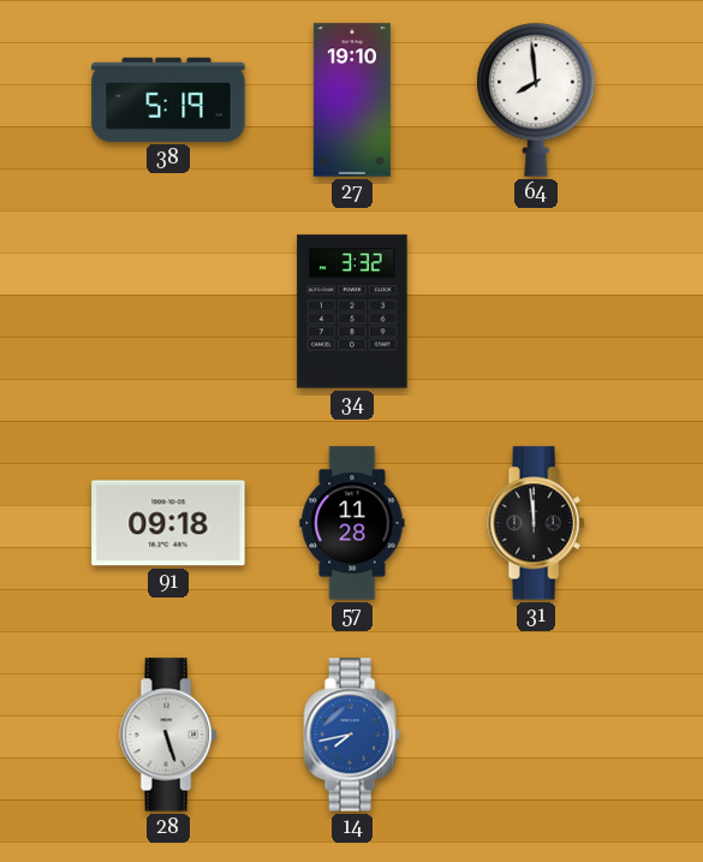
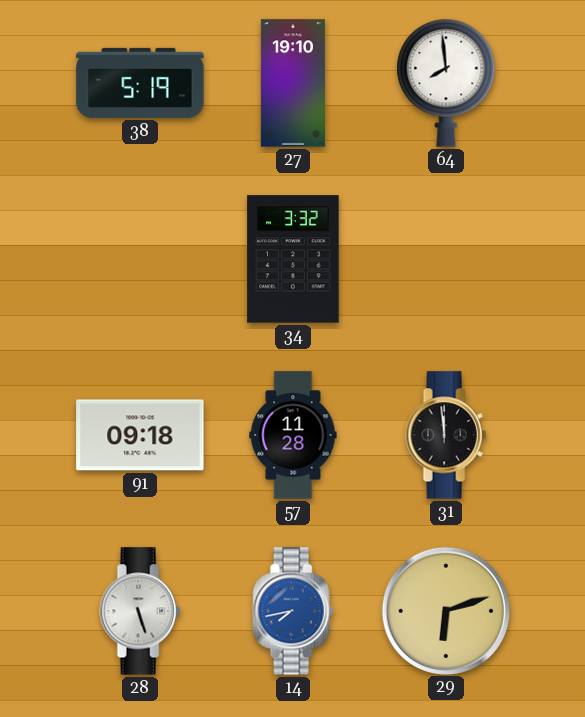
29: none -> 6:12 (445, 610)
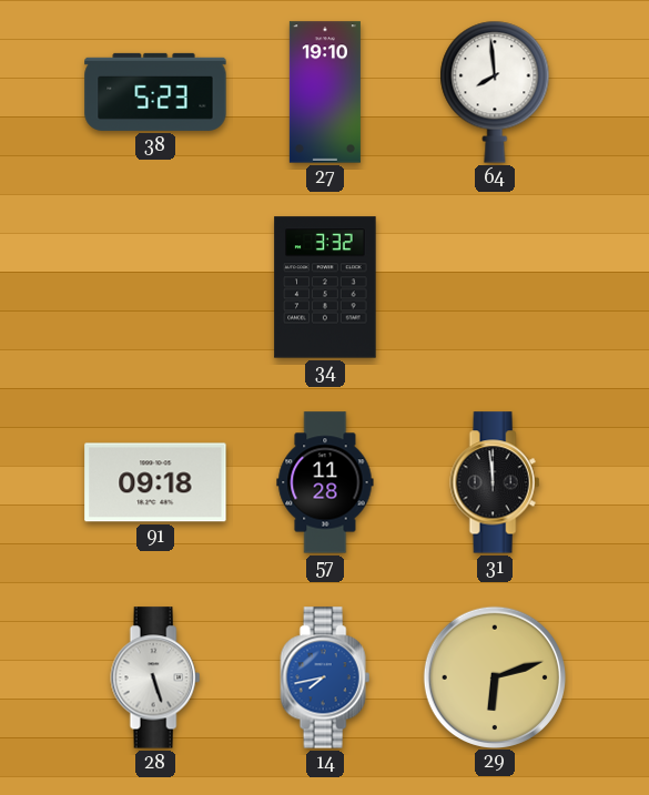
38: 5:19 -> 5:23 (155, 92)
